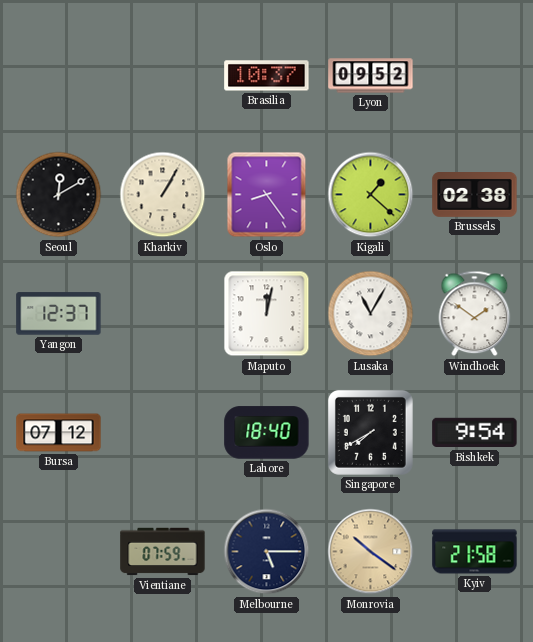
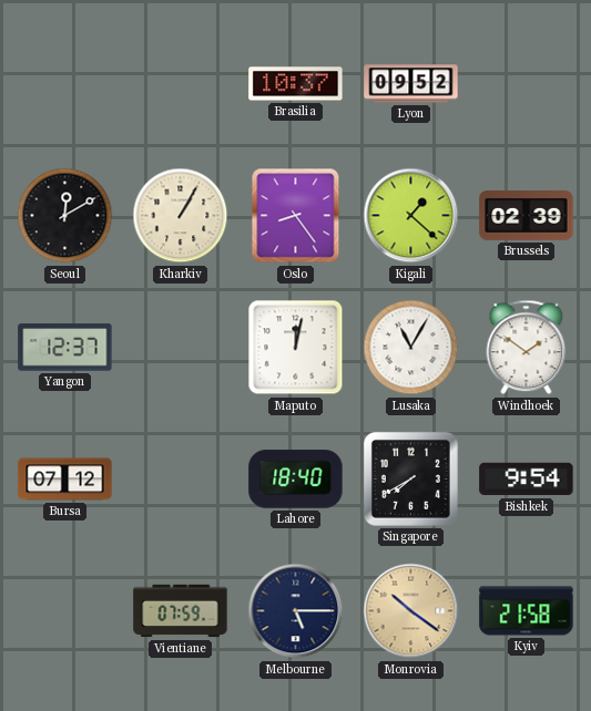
Brussels: 02:38 -> 02:39 (527, 216)
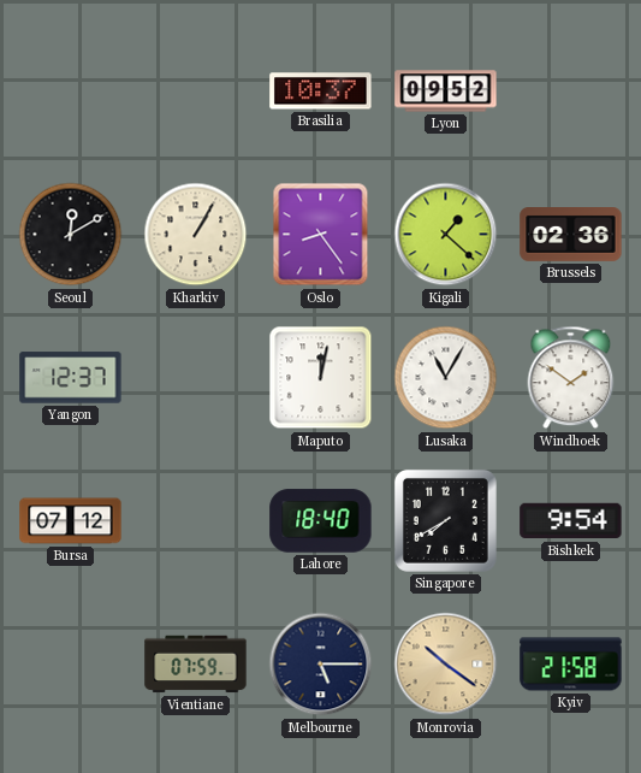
Brussels: 02:39 -> 02:36 (571, 235)
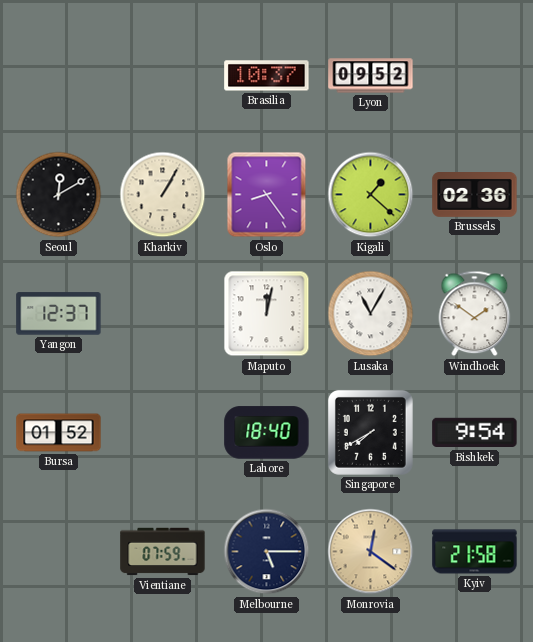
Bursa: 07:12 -> 01:52 (59, 433)
Monrovia: 10:21 -> 12:21 (371, 552)
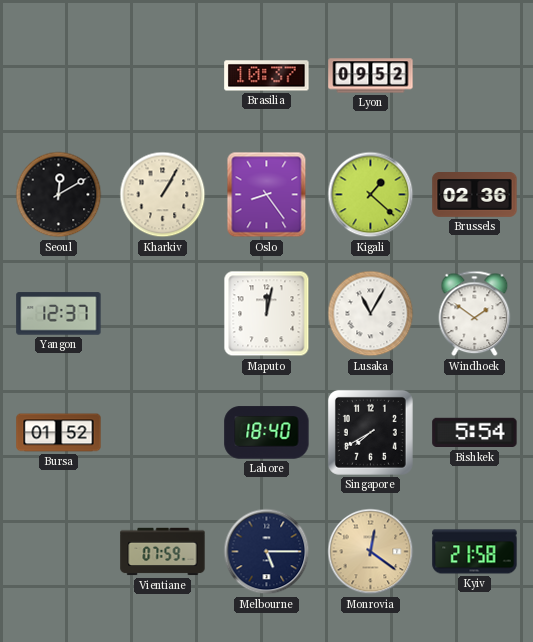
Bishkek: 9:54 -> 5:54 (475, 433)
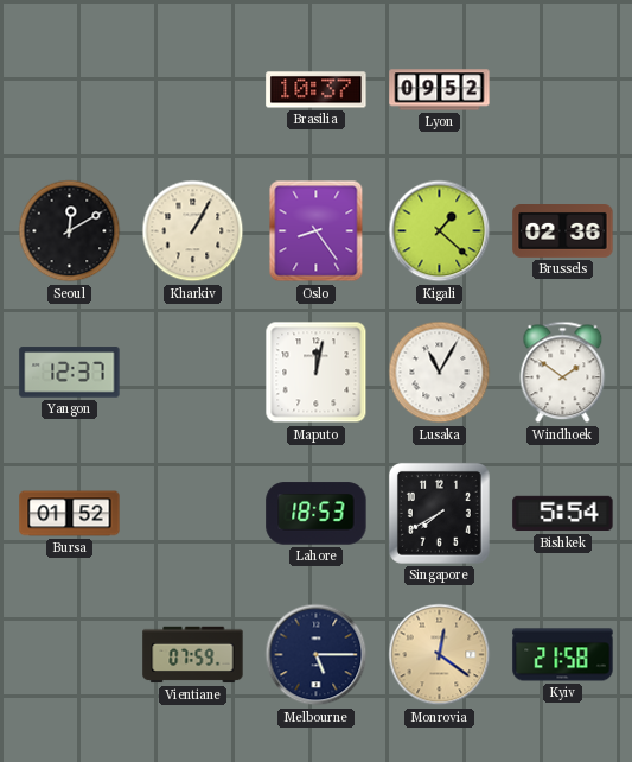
Lahore: 18:40 -> 18:53 (317, 514)
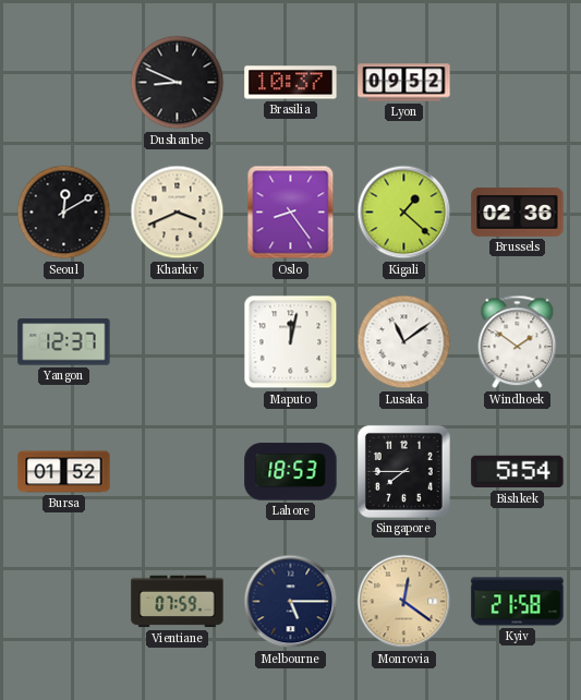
Dushanbe: none -> 8:49 (178, 83)
Kharkiv: 1:05 -> 3:41 (178, 213)
Lusaka: 11:05 -> 11:09 (404, 342)
Singapore: 7:40 -> 7:45 (403, 471)
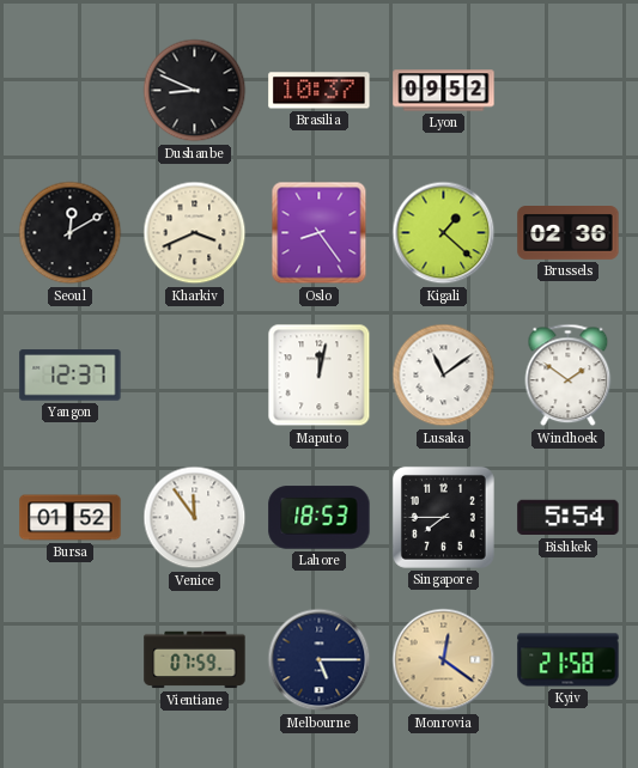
Venice: none -> 11:54 (195, 518)
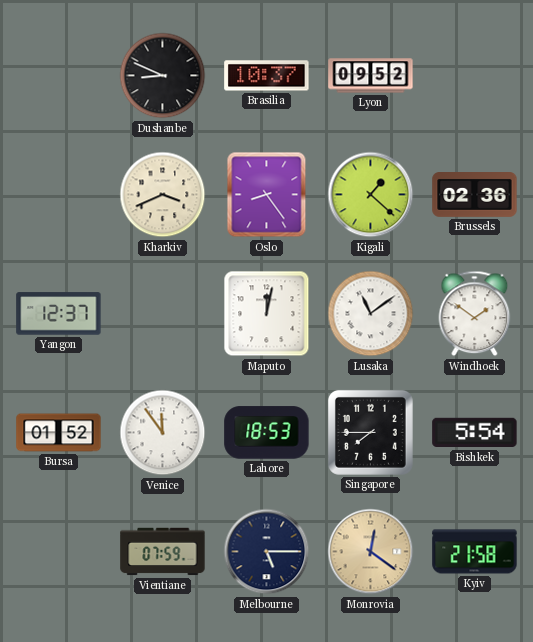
Seoul: 12:10 -> none (71, 233)
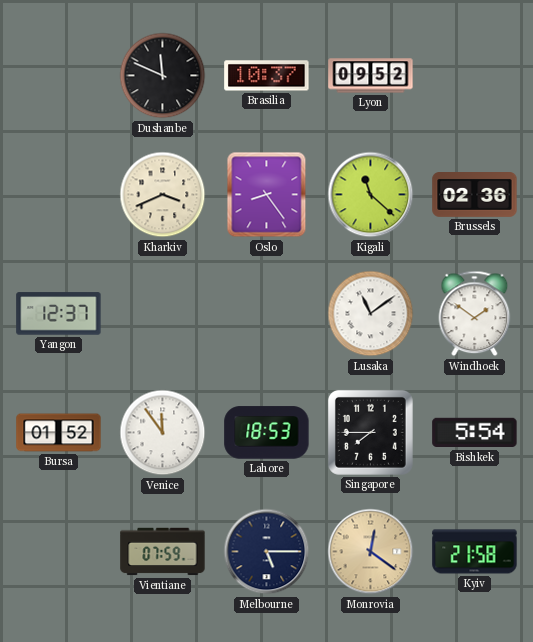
Dushanbe: 8:49 -> 11:49 (163, 76)
Kigali: 1:22 -> 11:22 (371, 195)
Maputo: 12:02 -> none (267, 314)
